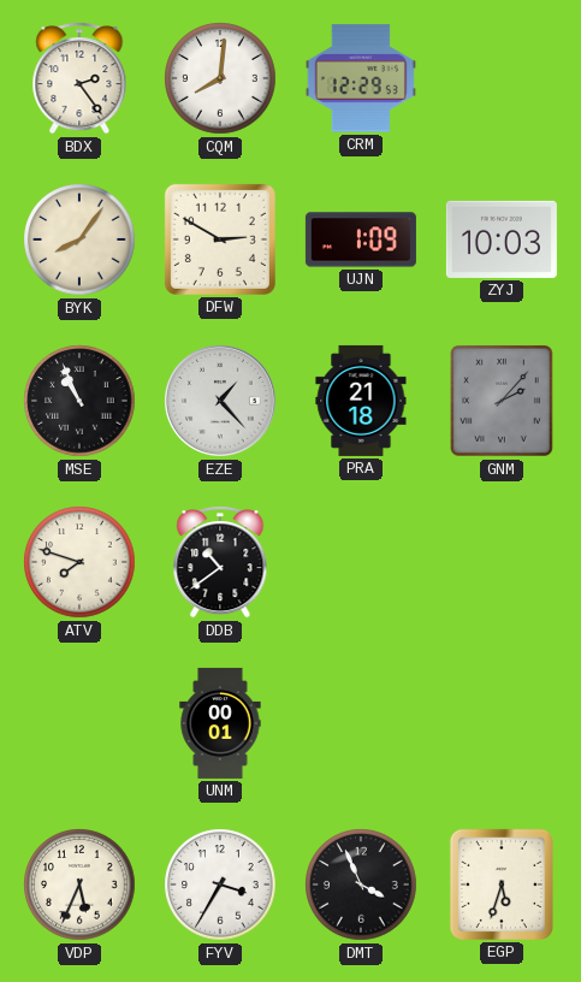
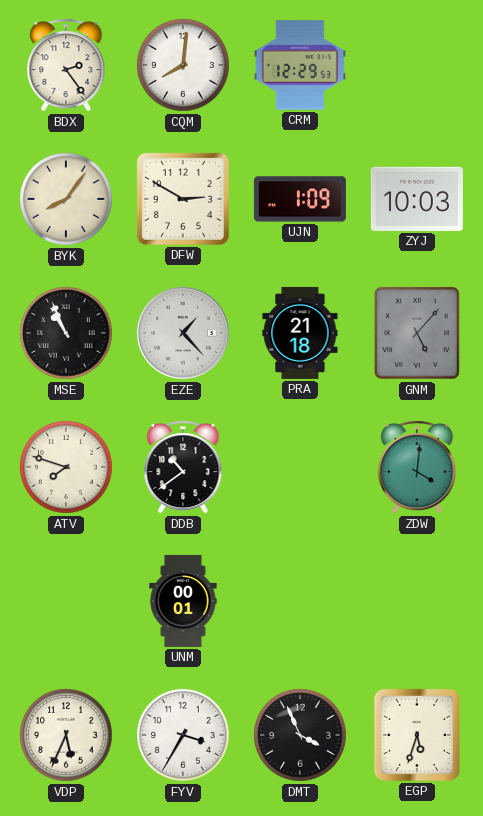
GNM: 2:07 -> 5:07 (417, 334)
ZDW: none -> 4:01 (417, 467)
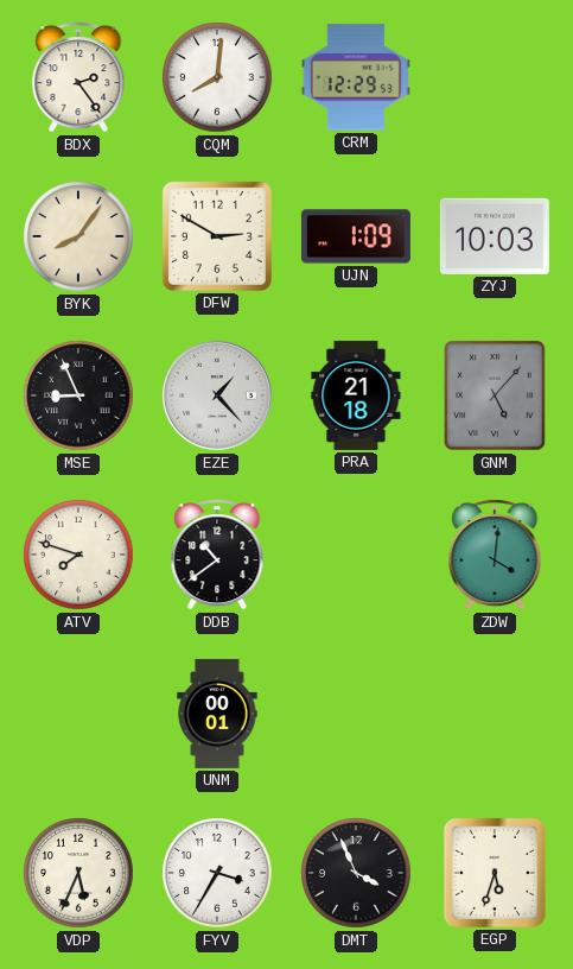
MSE: 10:56 -> 8:56 (78, 395)
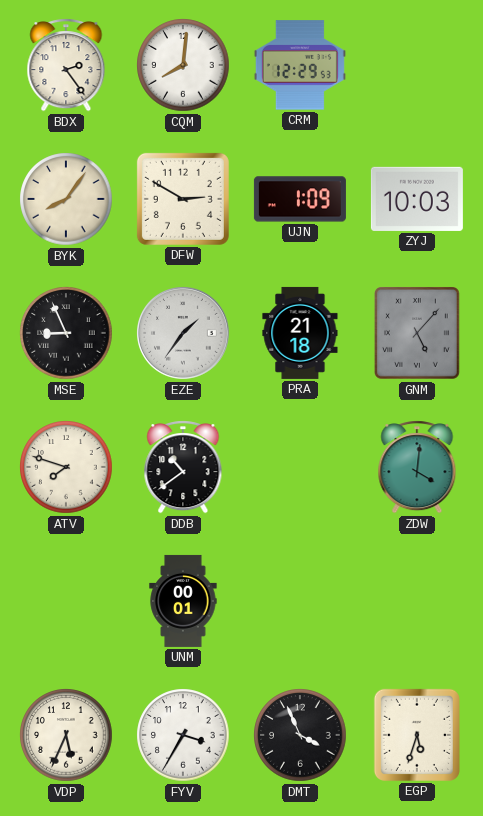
EZE: 1:23 -> 1:36 (184, 334)
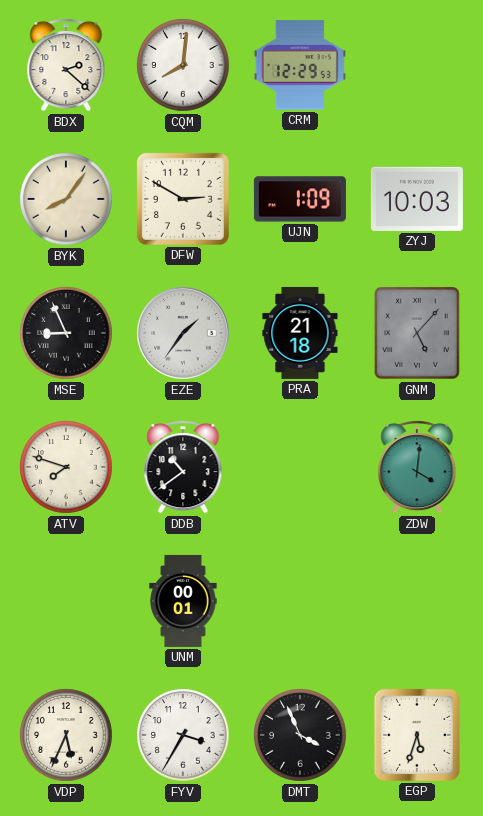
BDX: 2:24 -> 2:22 (66, 65)
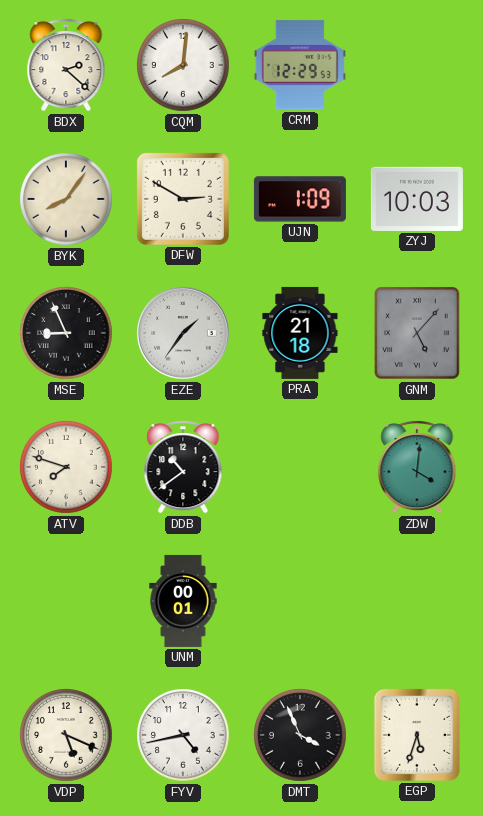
VDP: 5:34 -> 5:19 (66, 735)
FYV: 3:35 -> 4:43 (183, 735)
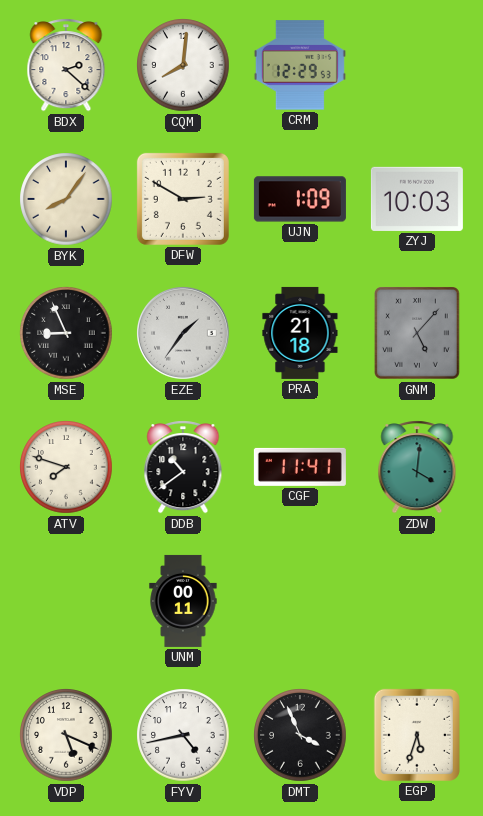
CGF: none -> 11:41 (300, 467)
UNM: 00:01 -> 00:11 (183, 601)
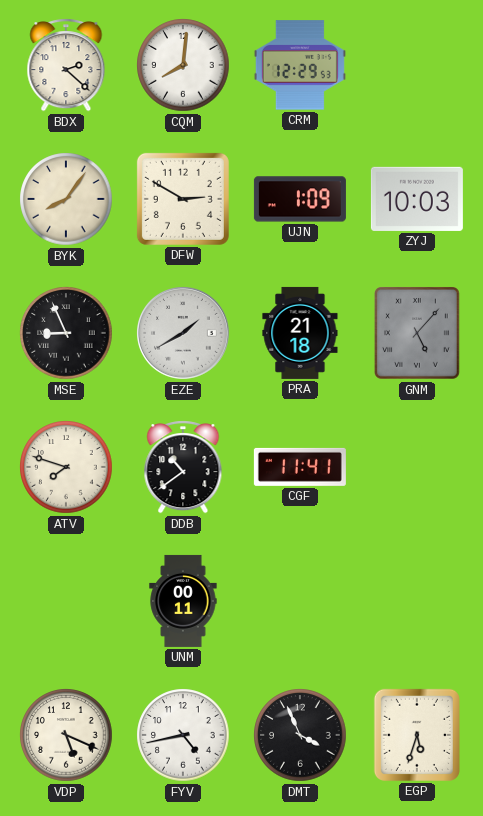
EZE: 1:36 -> 1:40 (184, 334)
ZDW: 4:01 -> none (417, 467)
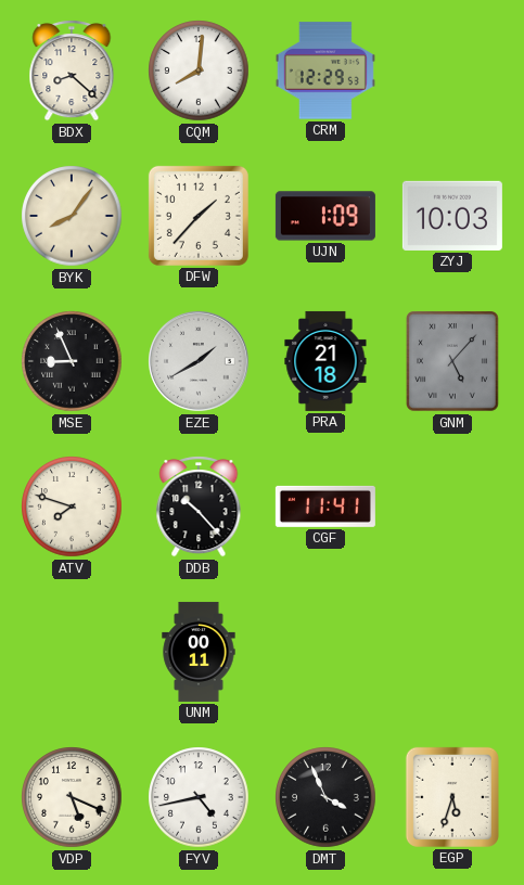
BDX: 2:22 -> 8:22 (72, 70)
DFW: 2:50 -> 1:37 (199, 216)
DDB: 10:39 -> 10:23 (199, 506)
